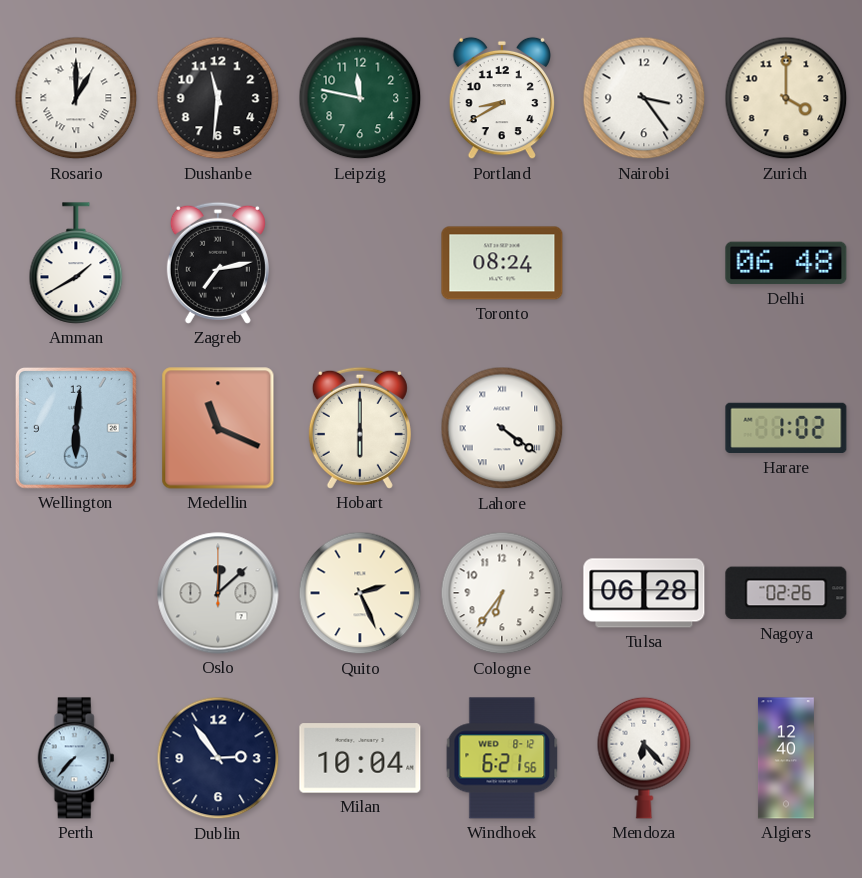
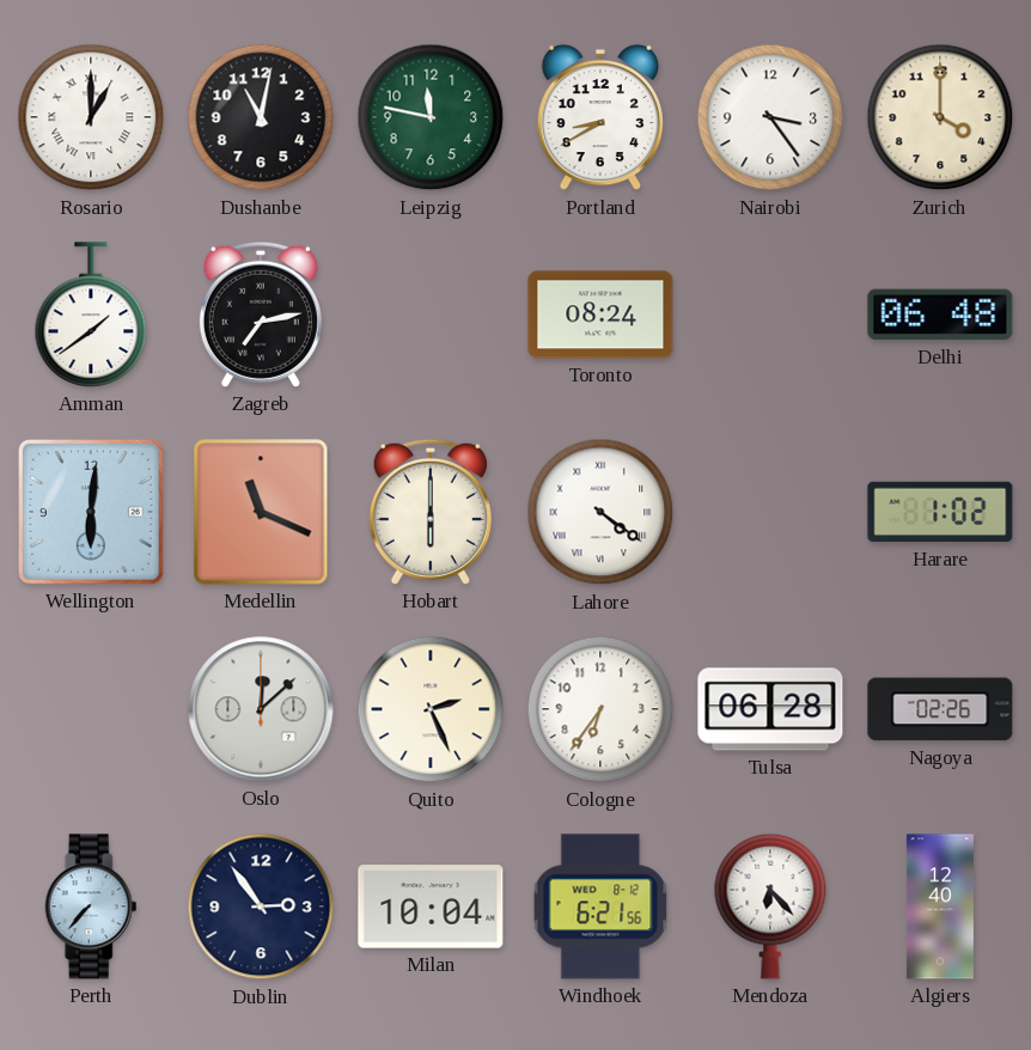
Dushanbe: 11:31 -> 11:02 (261, 117)
Amman: 1:40 -> 1:39 (91, 315)
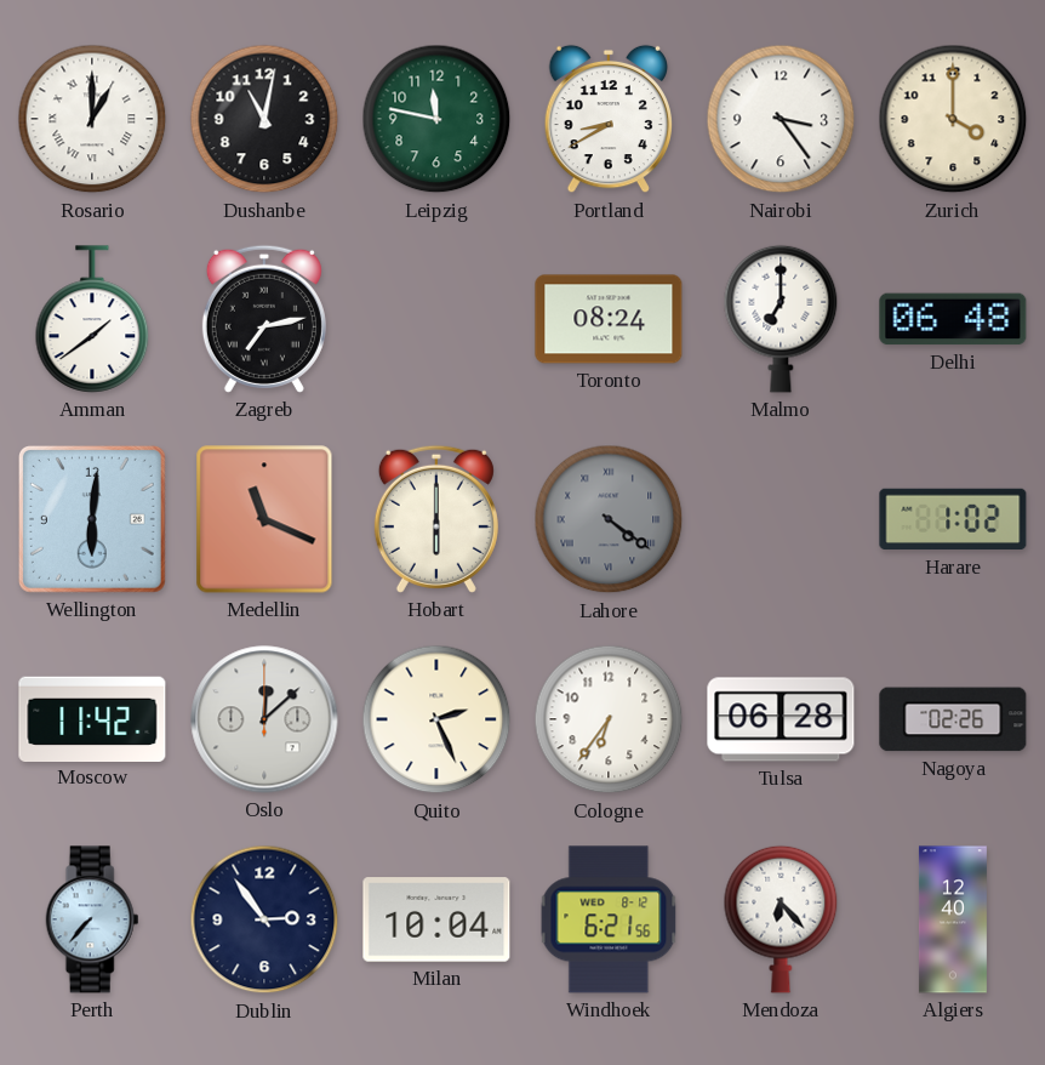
Malmo: none -> 7:00 (781, 319)
Lahore dial: white -> grey (609, 519)
Moscow: none -> 11:42 (92, 718)
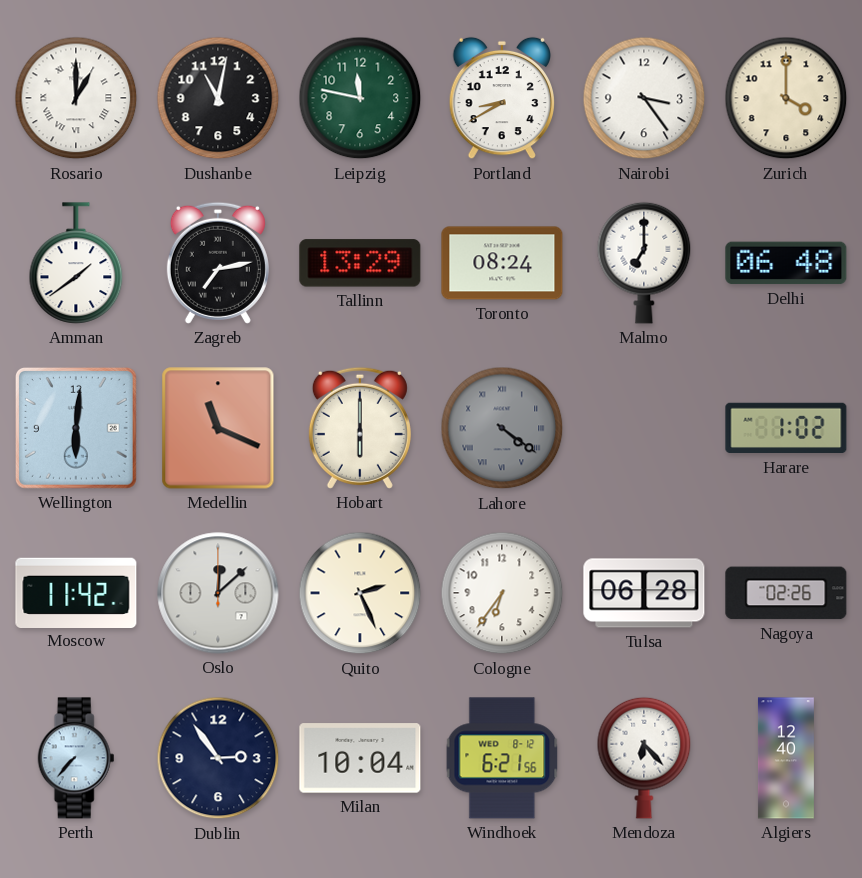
Tallinn: none -> 13:29 (360, 263)
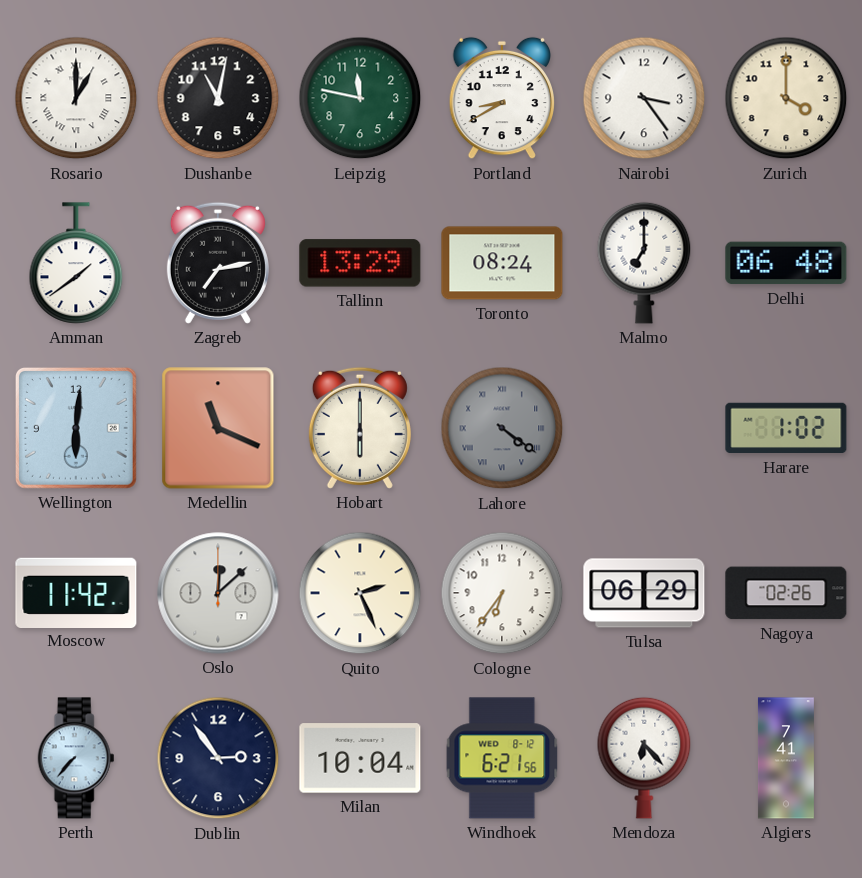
Tulsa: 06:28 -> 06:29 (644, 593)
Algiers: 12:40 -> 7:41 (786, 758)
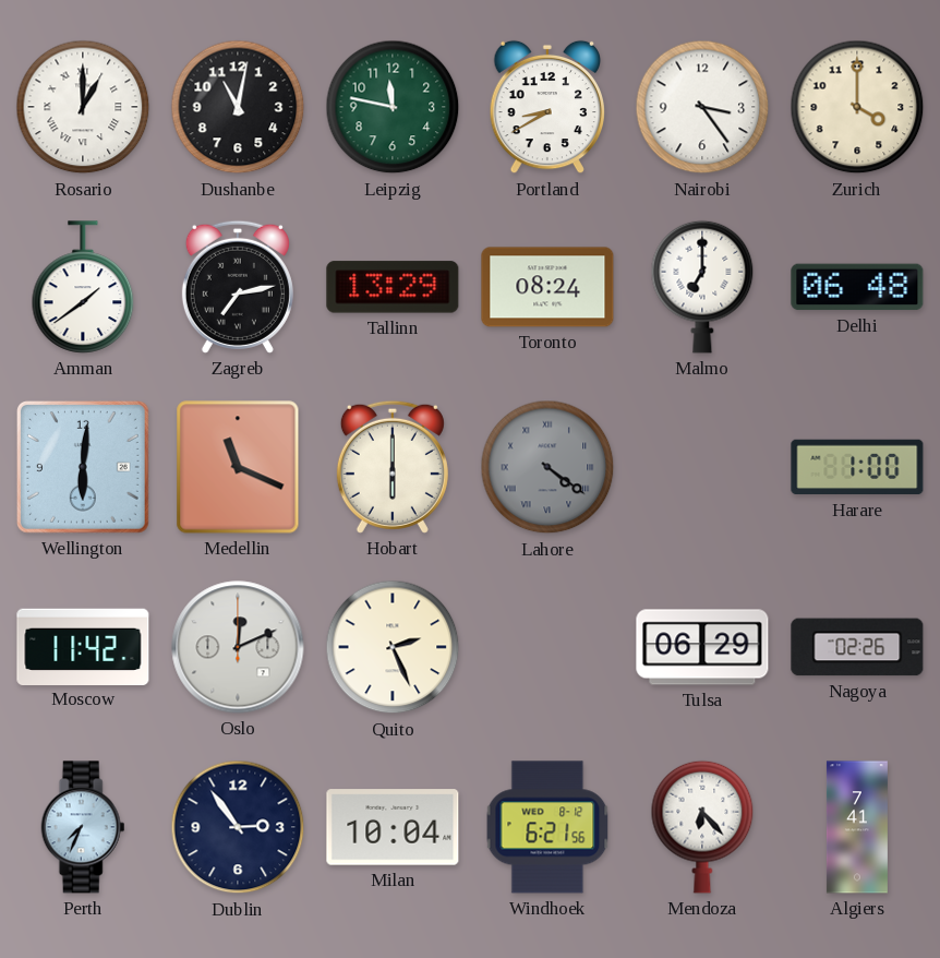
Harare: 1:02 -> 1:00 (857, 467)
Oslo: 12:08 -> 12:11 (238, 647)
Cologne: 6:36 -> none (502, 593)
Perth: 7:37 -> 7:34 (83, 827)
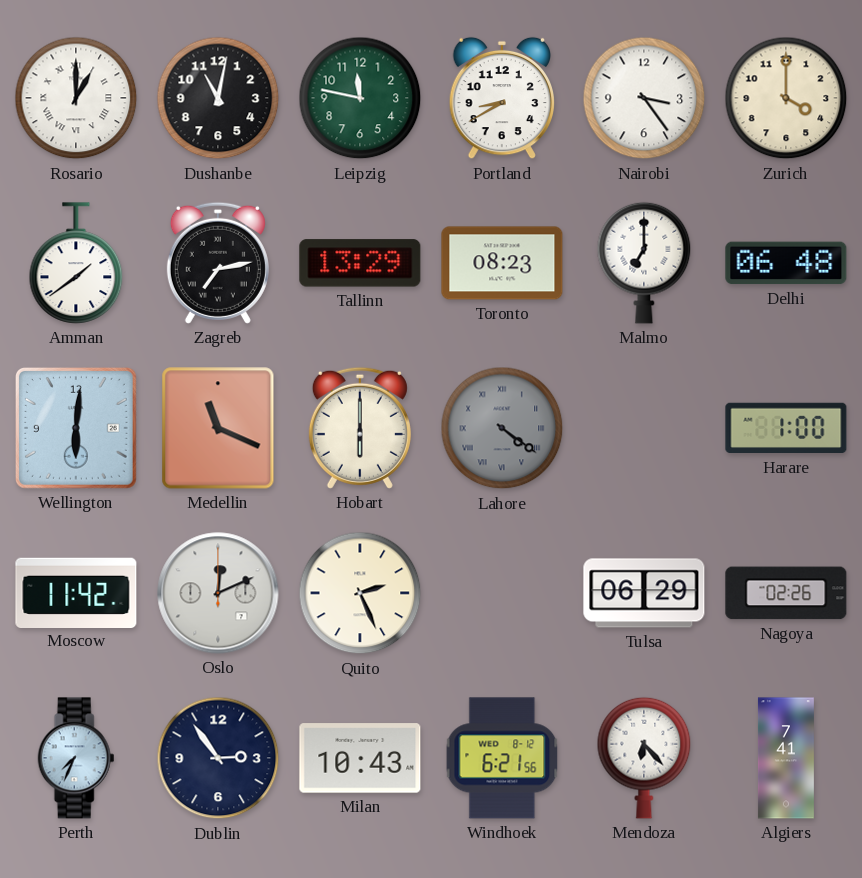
Toronto: 08:24 -> 08:23 (502, 263)
Milan: 10:04 -> 10:43 (360, 758)
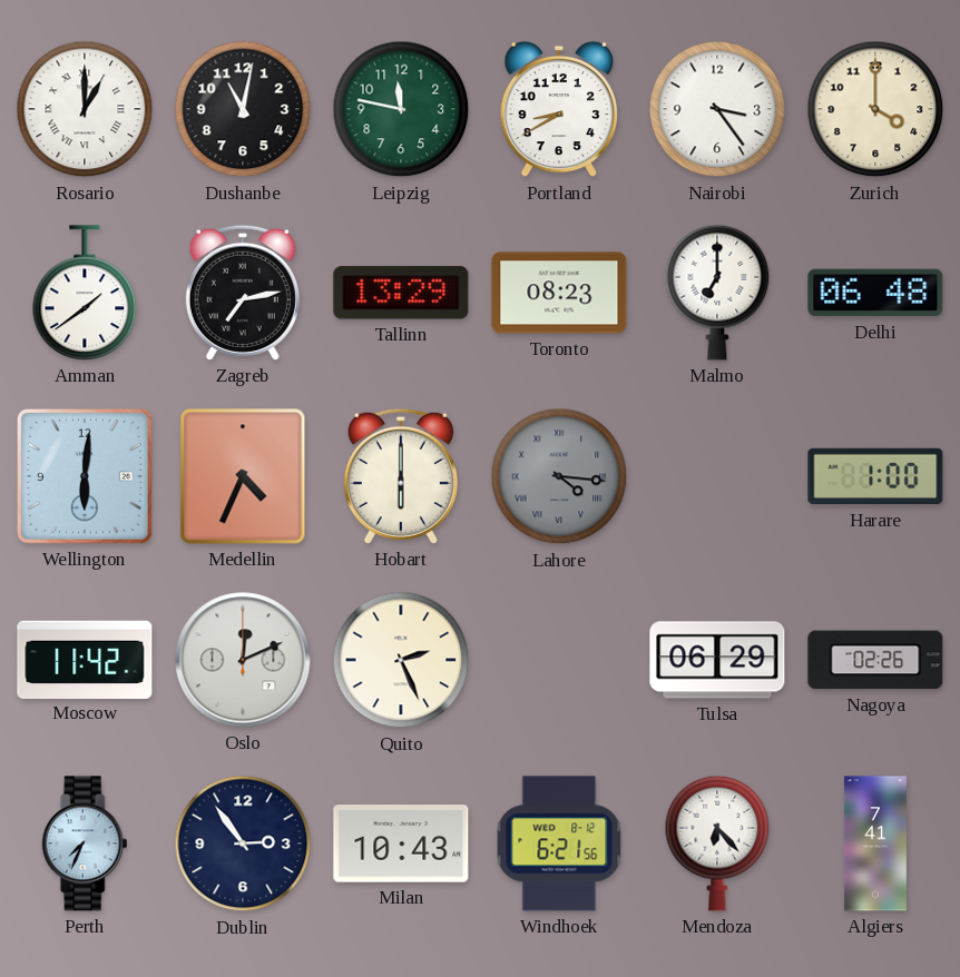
Medellin: 11:19 -> 4:34 (243, 476)
Lahore: 4:21 -> 4:16 (559, 476)
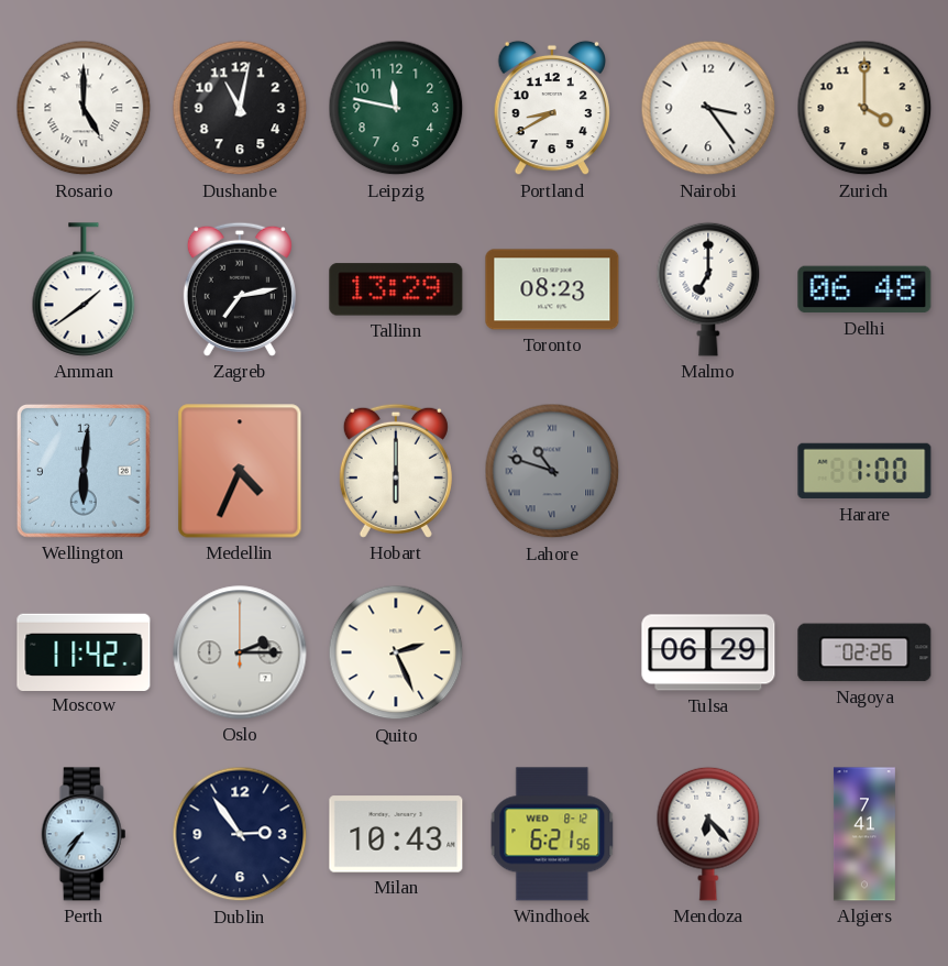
Rosario: 1:00 -> 5:00 (84, 108)
Lahore: 4:16 -> 10:48 (552, 471)
Oslo: 12:11 -> 2:15 (240, 652)
Perth: 7:34 -> 7:36 (84, 834)
